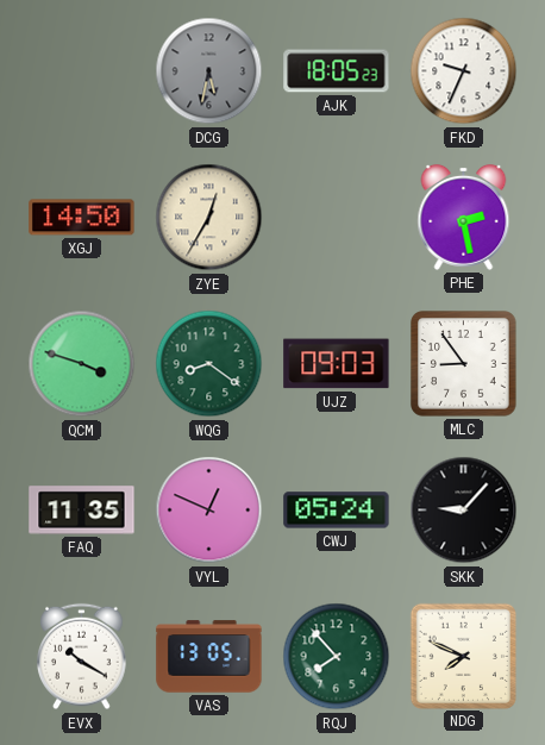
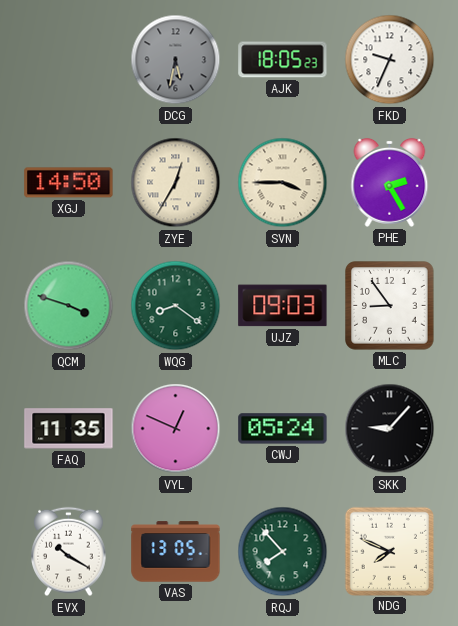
SVN: none -> 3:45 (283, 183)
PHE: 2:28 -> 2:25 (390, 182)
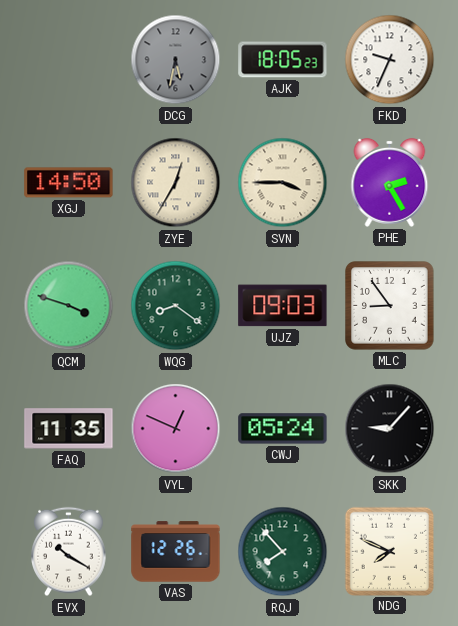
VAS: 13:05 -> 12:26 (176, 552)
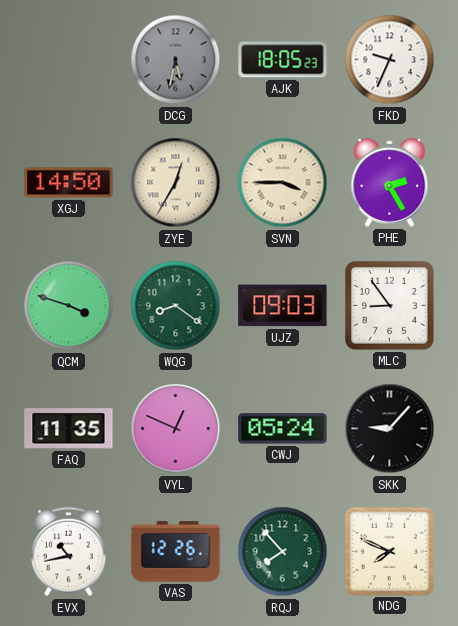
EVX: 10:20 -> 10:43 (69, 552)
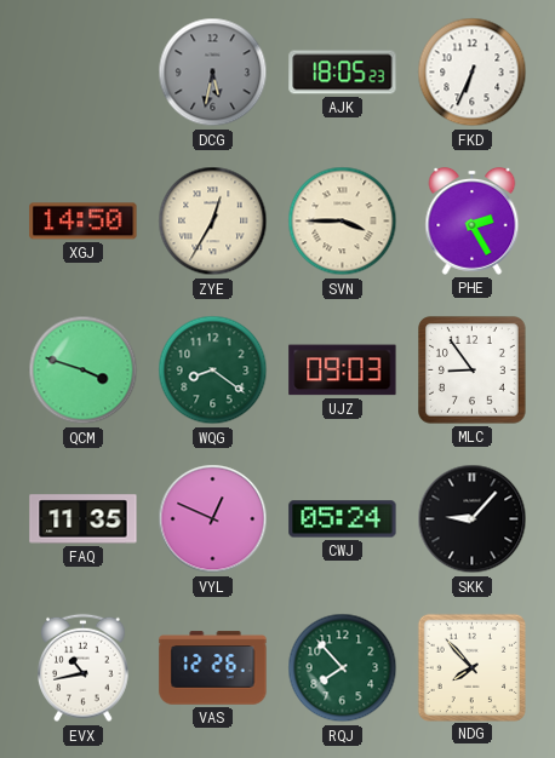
FKD: 9:34 -> 6:34 (473, 73)
NDG: 7:49 -> 7:53 (471, 667)
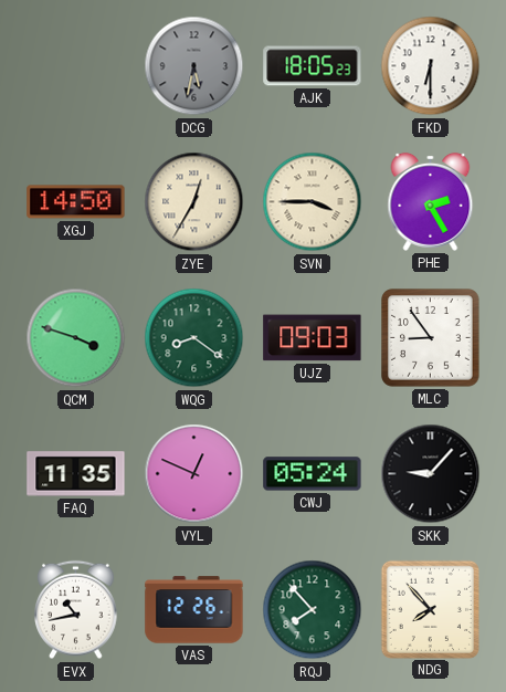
FKD: 6:34 -> 6:30 (431, 66)
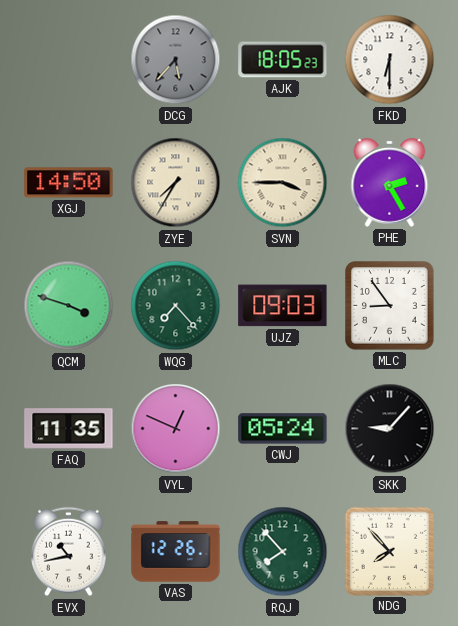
DCG: 5:32 -> 5:37 (176, 60)
ZYE: 12:35 -> 7:35 (176, 183)
WQG: 8:21 -> 7:23 (176, 306)
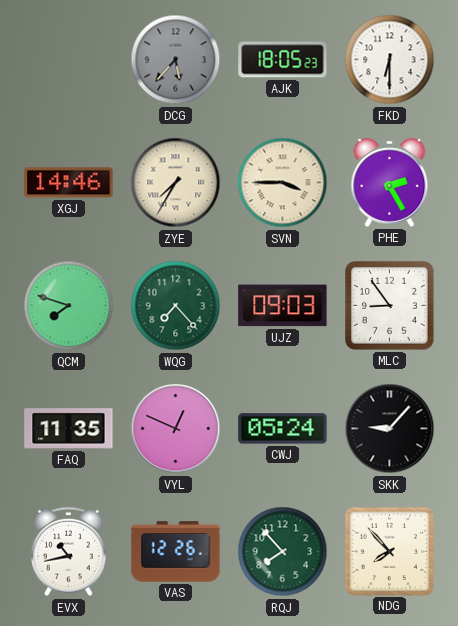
XGJ: 14:50 -> 14:46 (69, 183)
QCM: 3:48 -> 7:48 (69, 306)
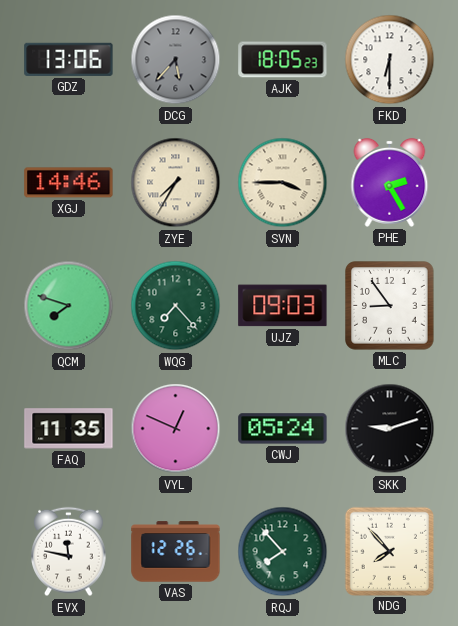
GDZ: none -> 13:06 (69, 59)
SKK: 9:07 -> 9:12 (390, 429)
EVX: 10:43 -> 11:47 (69, 552)
